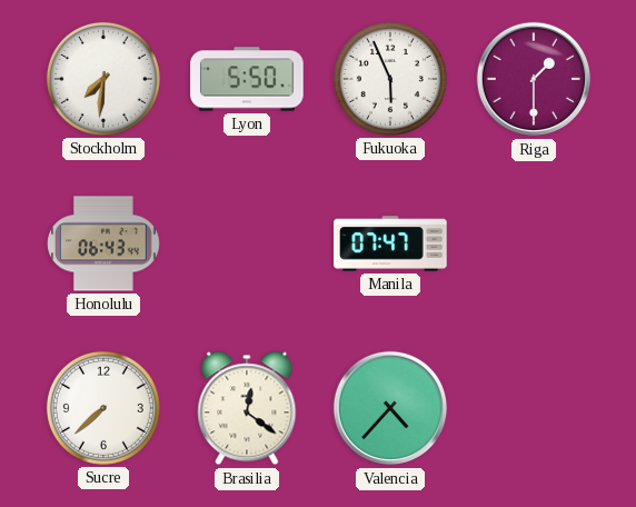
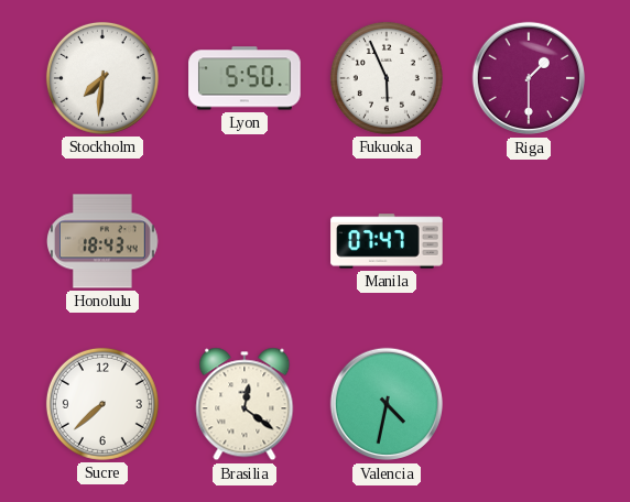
Honolulu: 06:43 -> 18:43 (104, 241)
Valencia: 4:37 -> 4:32 (387, 404)
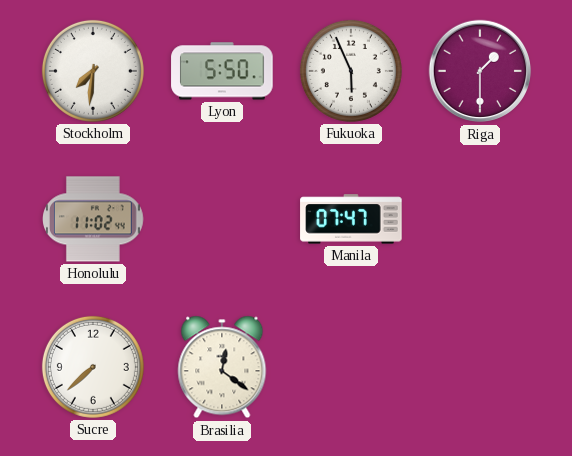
Honolulu: 18:43 -> 11:02 (94, 219)
Valencia: 4:32 -> none (387, 404)
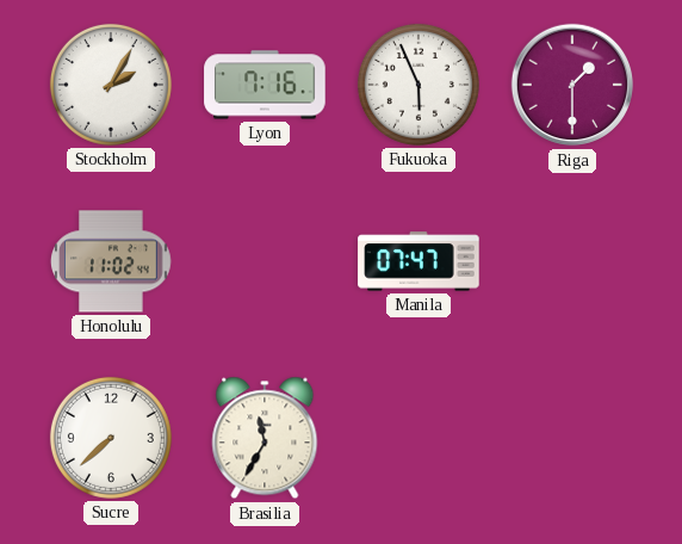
Stockholm: 7:31 -> 2:05 (111, 85)
Lyon: 5:50 -> 7:16 (265, 85)
Brasilia: 12:21 -> 11:35 (265, 438)
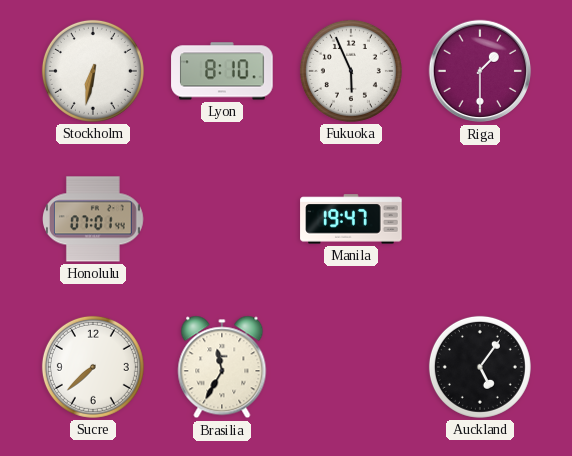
Stockholm: 2:05 -> 6:32 (93, 71)
Lyon: 7:16 -> 8:10 (222, 71)
Honolulu: 11:02 -> 07:01 (94, 219)
Manila: 07:47 -> 19:47 (351, 219)
Auckland: none -> 5:06 (480, 367)
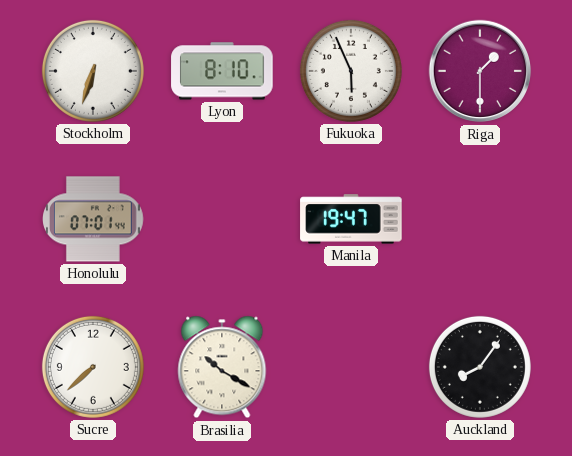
Stockholm: 6:32 -> 6:33 (93, 71)
Brasilia: 11:35 -> 10:20 (222, 367)
Auckland: 5:06 -> 8:06 (480, 367)
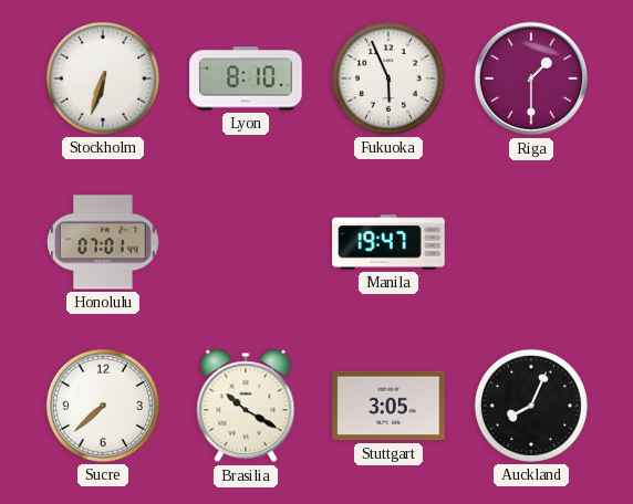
Stuttgart: none -> 3:05 (388, 406)
Auckland: 8:06 -> 8:04 (531, 406)
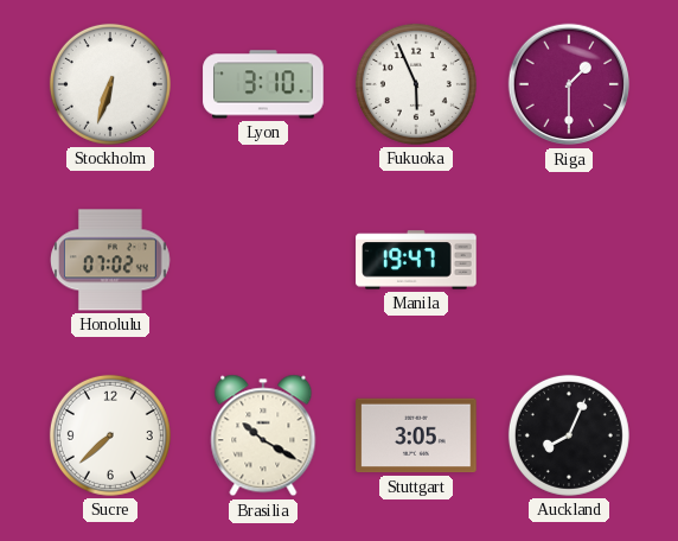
Lyon: 8:10 -> 3:10 (263, 84)
Honolulu: 07:01 -> 07:02 (111, 260)
